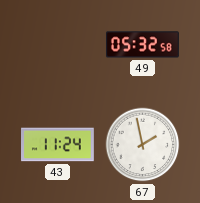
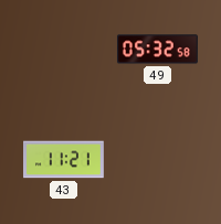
43: 11:24 -> 11:21 (64, 160)
67: 1:58 -> none (143, 145)
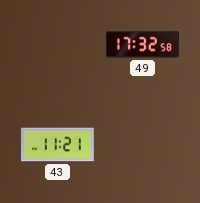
49: 05:32 -> 17:32 (142, 45)
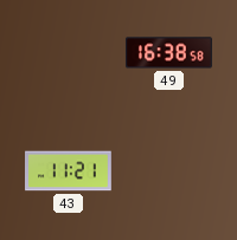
49: 17:32 -> 16:38 (168, 53)
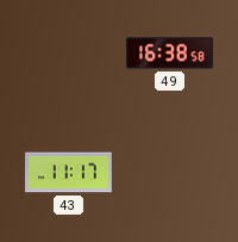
43: 11:21 -> 11:17 (69, 173)
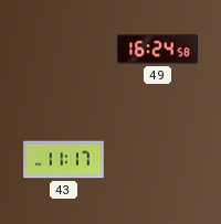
49: 16:38 -> 16:24 (157, 50)
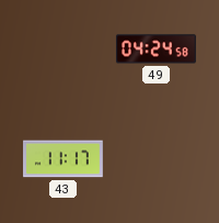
49: 16:24 -> 04:24 (155, 49)
